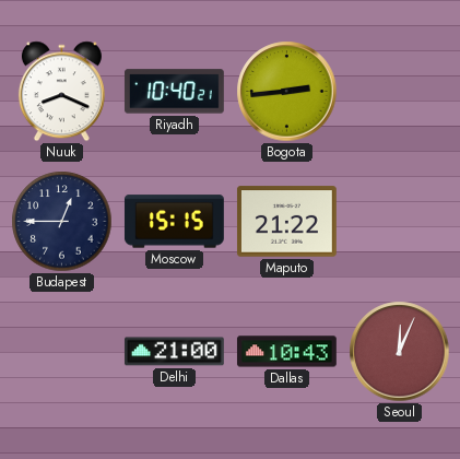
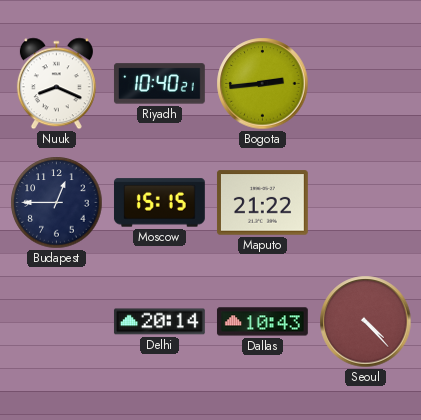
Delhi: 21:00 -> 20:14 (159, 322)
Seoul: 12:04 -> 4:23 (366, 322)
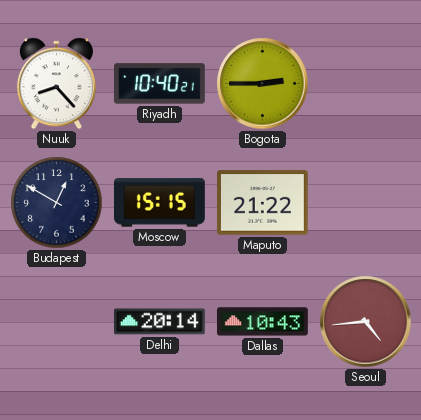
Nuuk: 8:19 -> 8:23 (56, 84)
Bogota: 2:44 -> 2:45 (263, 84)
Budapest: 12:45 -> 12:50 (57, 203)
Seoul: 4:23 -> 4:44 (366, 322)
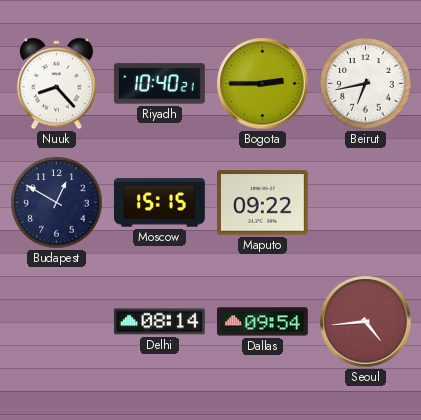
Beirut: none -> 6:43 (366, 84)
Maputo: 21:22 -> 09:22 (262, 203)
Delhi: 20:14 -> 08:14 (159, 322)
Dallas: 10:43 -> 09:54 (262, 322)
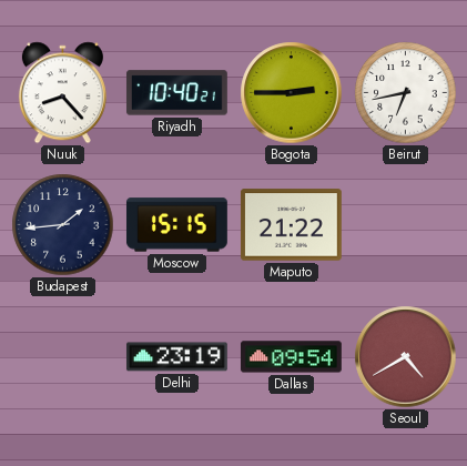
Budapest: 12:50 -> 1:44 (63, 225)
Maputo: 09:22 -> 21:22 (291, 225)
Delhi: 08:14 -> 23:19 (176, 357)
Seoul: 4:44 -> 4:40 (406, 357)
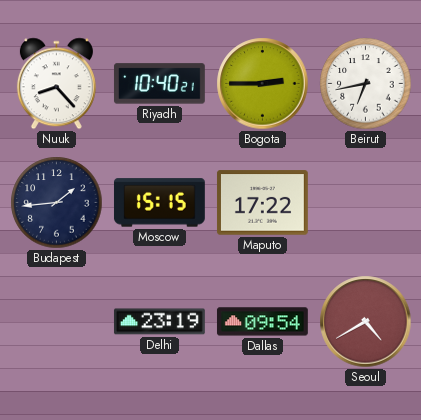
Maputo: 21:22 -> 17:22 (262, 203)
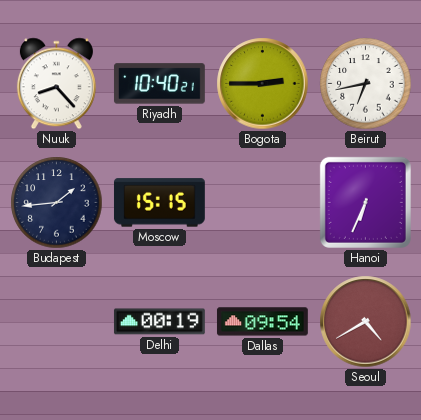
Maputo: 17:22 -> none (262, 203)
Hanoi: none -> 6:34 (365, 202)
Delhi: 23:19 -> 00:19 (159, 322)
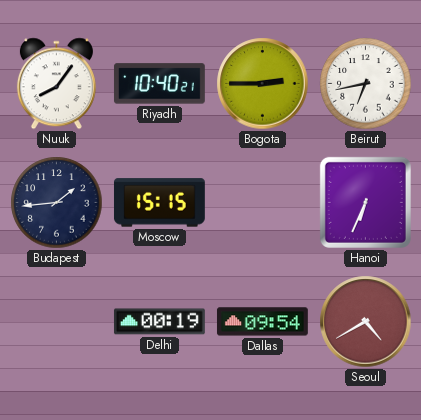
Nuuk: 8:23 -> 8:06 (56, 84)
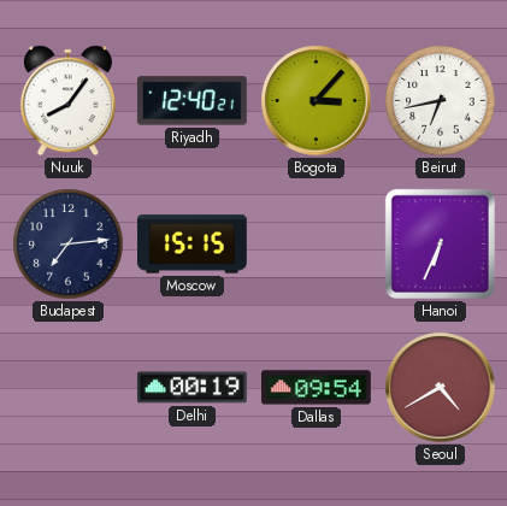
Riyadh: 10:40 -> 12:40 (191, 101)
Bogota: 2:45 -> 3:07 (317, 101)
Budapest: 1:44 -> 7:14 (69, 245)
